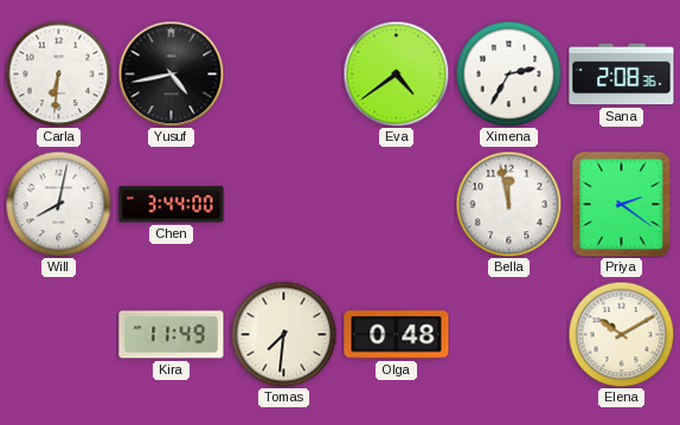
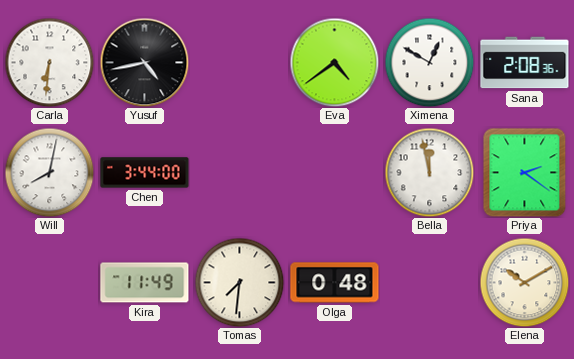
Ximena: 2:35 -> 12:50 (429, 62)
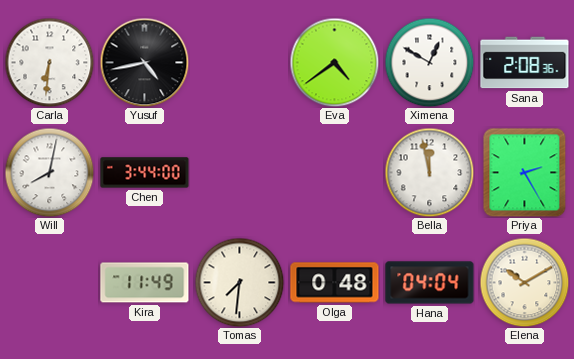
Priya: 2:21 -> 2:25 (525, 172)
Hana: none -> 04:04 (430, 283)
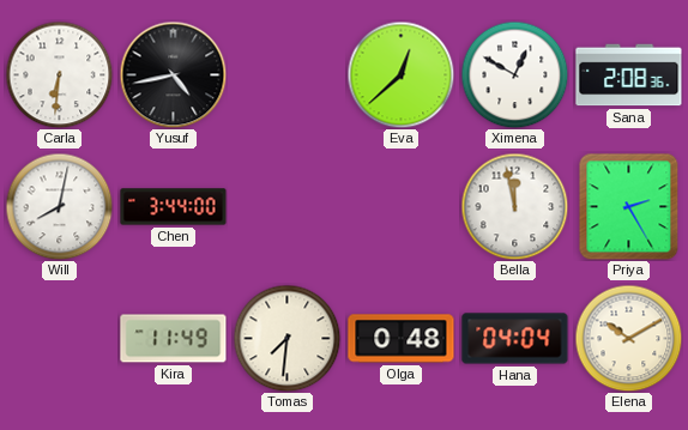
Eva: 4:39 -> 12:38 (400, 74)
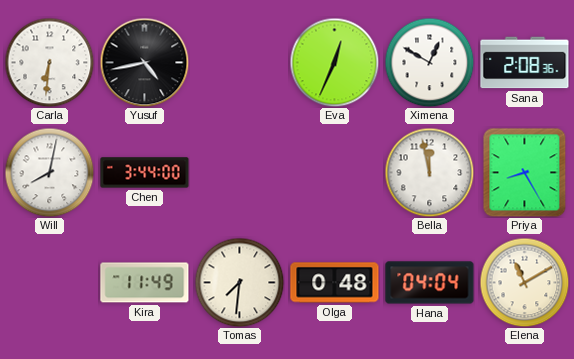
Eva: 12:38 -> 12:34 (334, 62)
Priya: 2:25 -> 8:25 (525, 172)
Elena: 10:10 -> 11:10 (524, 282)
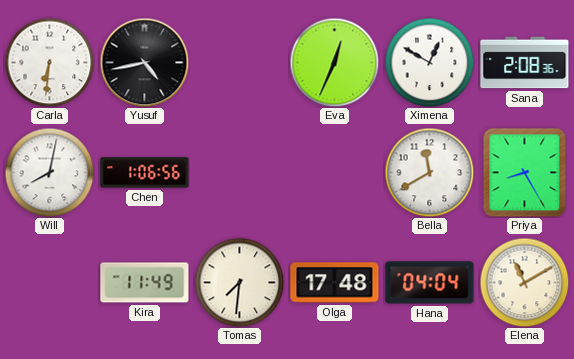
Chen: 3:44 -> 1:06 (145, 173)
Bella: 11:58 -> 11:40 (429, 172)
Olga: 0:48 -> 17:48 (335, 283)
